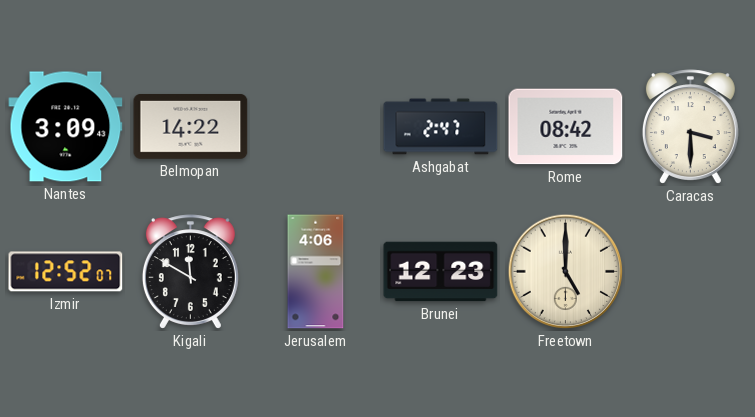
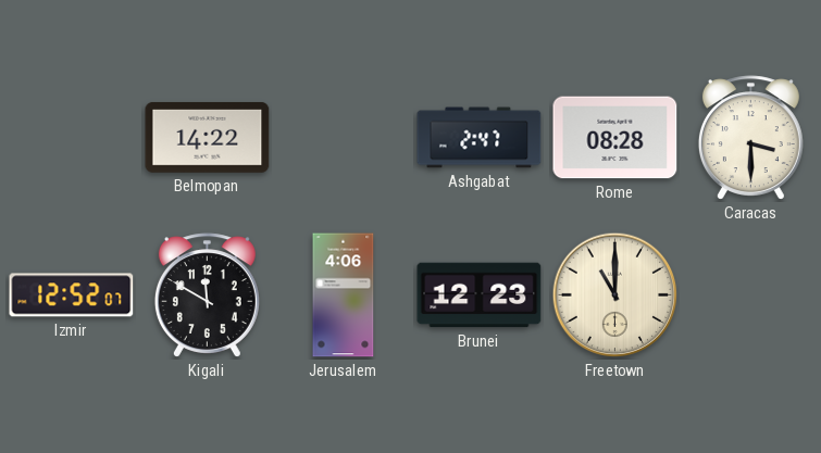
Nantes: 3:09 -> none (66, 127)
Rome: 08:42 -> 08:28 (615, 138)
Freetown: 5:00 -> 11:00 (615, 295)
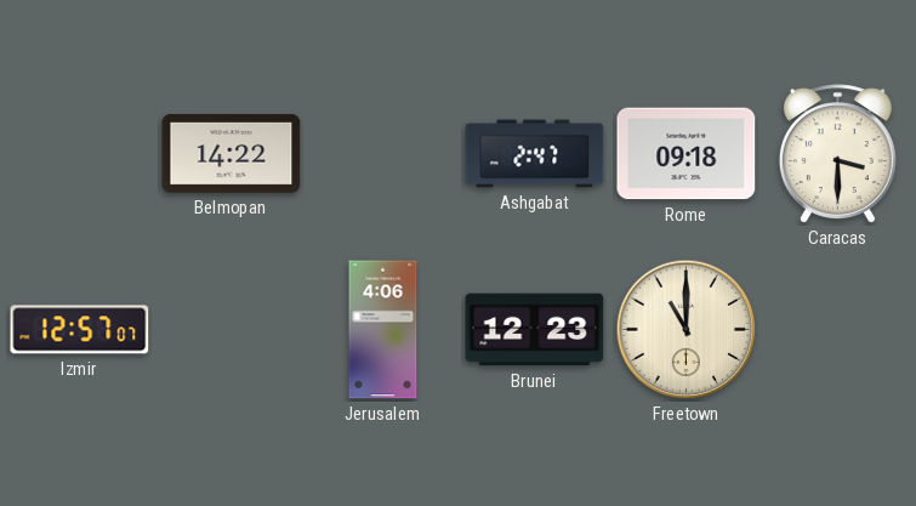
Rome: 08:28 -> 09:18 (687, 154)
Izmir: 12:52 -> 12:57 (80, 330)
Kigali: 11:50 -> none (207, 295)
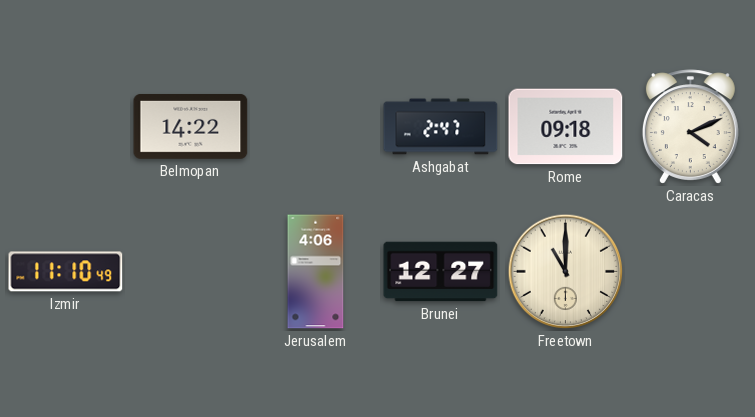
Caracas: 3:30 -> 4:11 (690, 127)
Izmir: 12:57 -> 11:10 (66, 272)
Brunei: 12:23 -> 12:27 (441, 272)
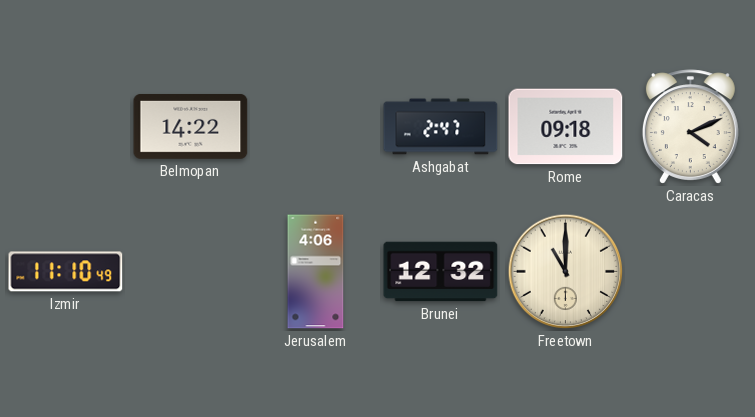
Brunei: 12:27 -> 12:32 (441, 272)
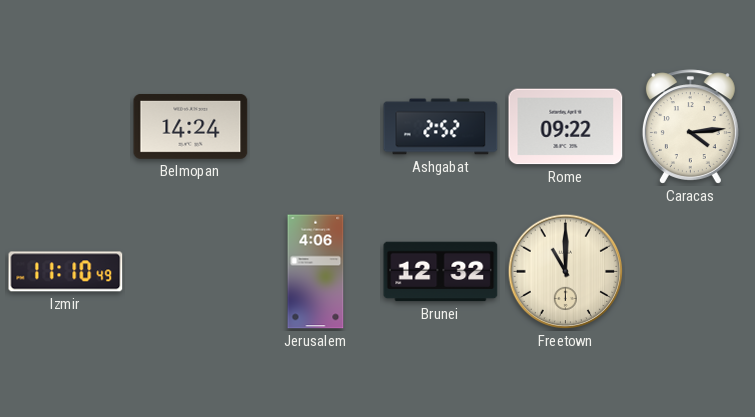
Belmopan: 14:22 -> 14:24 (191, 126)
Ashgabat: 2:47 -> 2:52 (441, 127)
Rome: 09:18 -> 09:22 (566, 127)
Caracas: 4:11 -> 4:14 (690, 127)
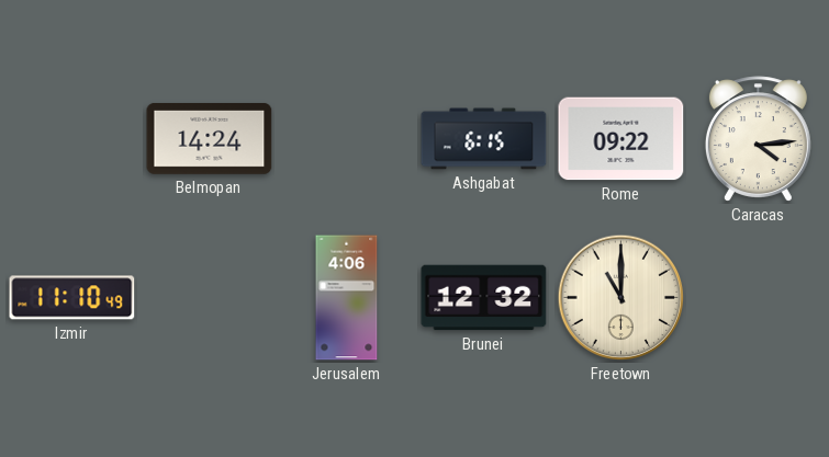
Ashgabat: 2:52 -> 6:15 (484, 139)
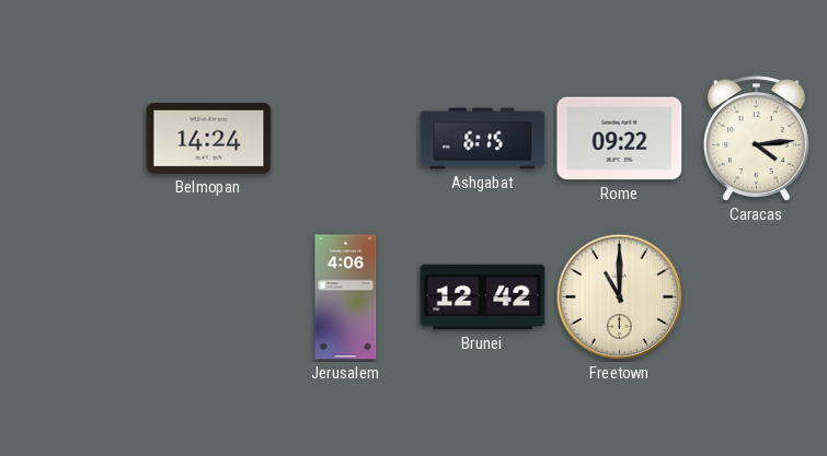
Izmir: 11:10 -> none (72, 298)
Brunei: 12:32 -> 12:42 (483, 297)
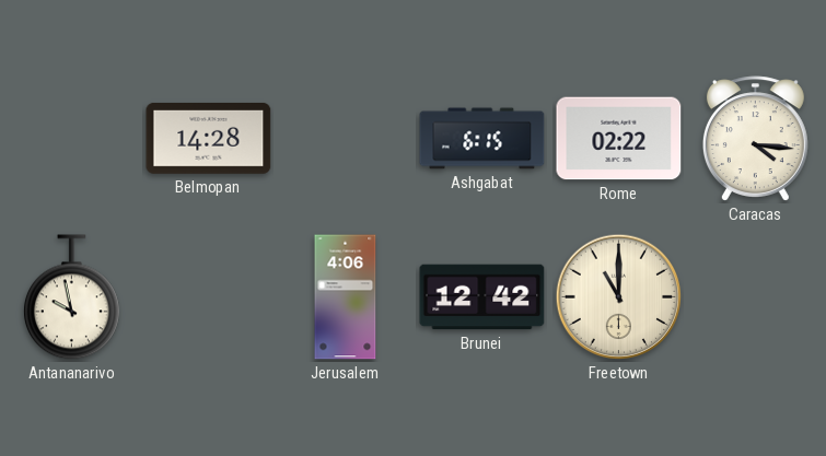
Belmopan: 14:24 -> 14:28 (209, 138)
Rome: 09:22 -> 02:22 (619, 139)
Caracas: 4:14 -> 4:16 (755, 139)
Antananarivo: none -> 9:58 (71, 297)
